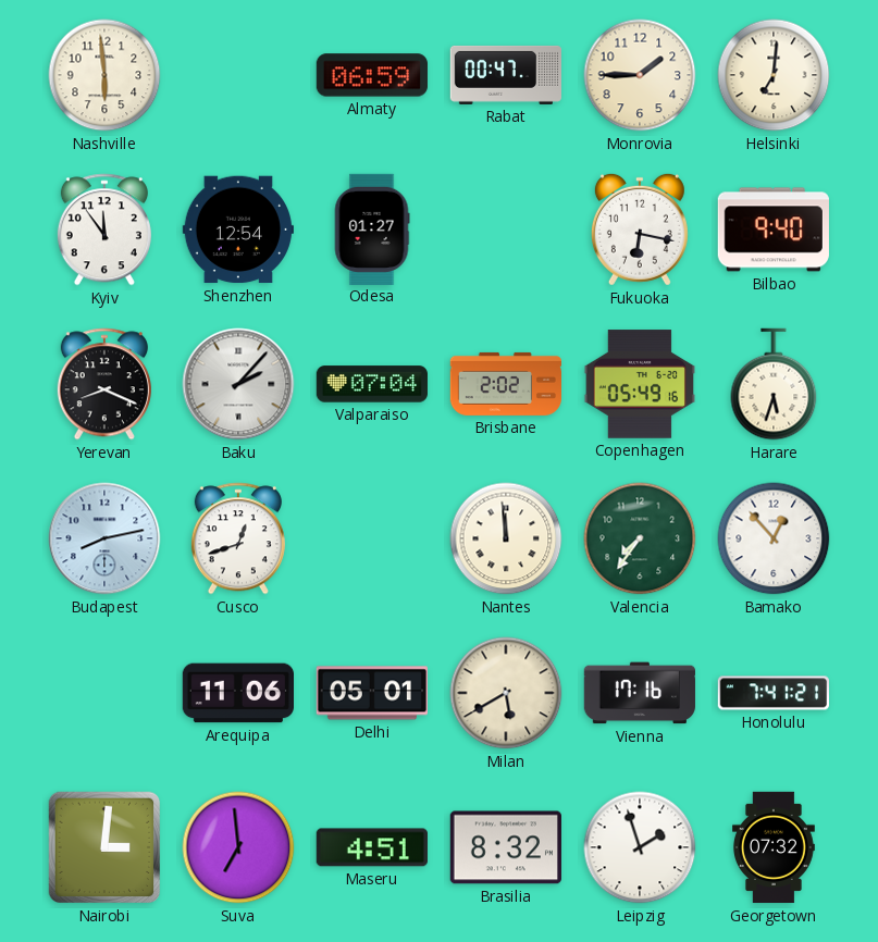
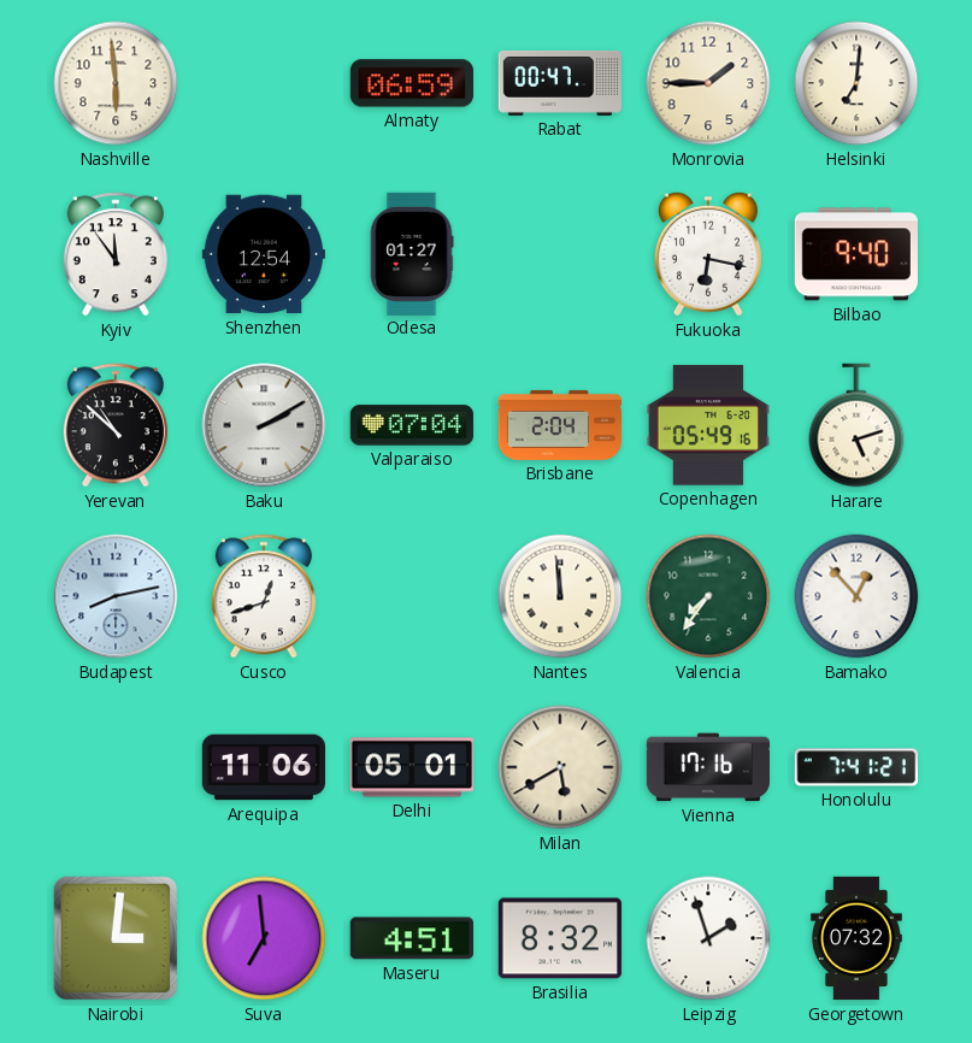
Yerevan: 8:19 -> 10:52 (116, 425)
Baku: 2:07 -> 2:10 (264, 425)
Brisbane: 2:02 -> 2:04 (559, 425)
Harare: 5:33 -> 5:12 (856, 425)
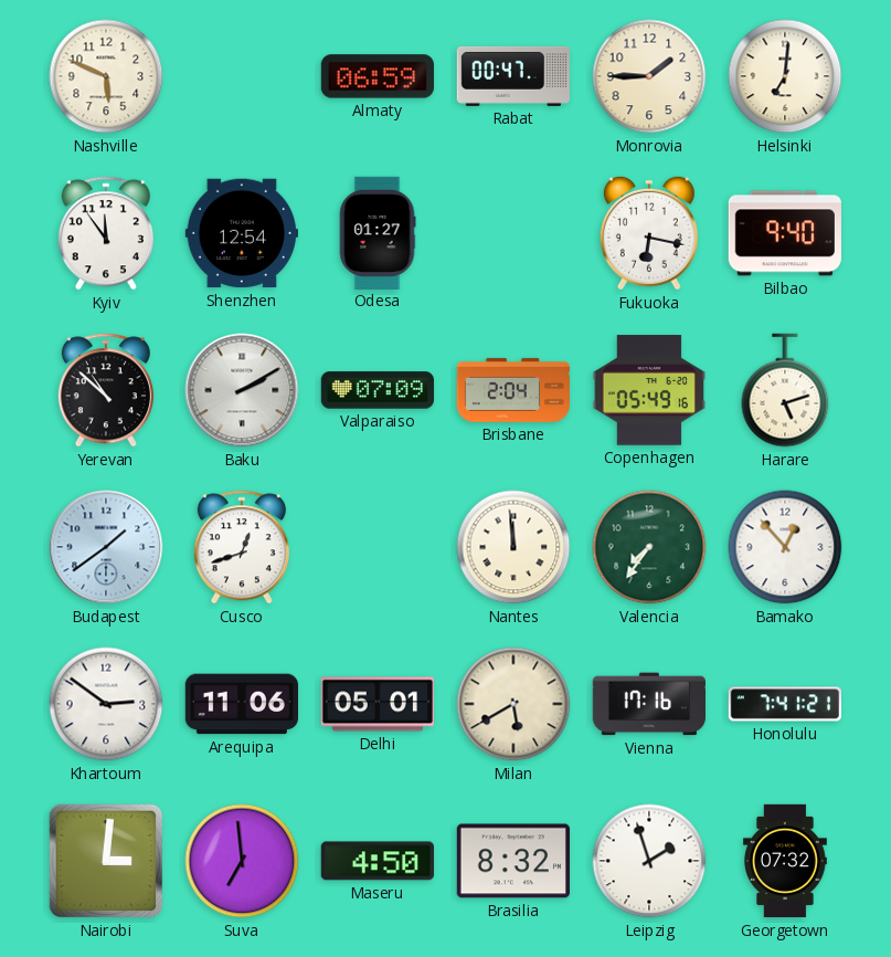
Nashville: 5:59 -> 5:49 (106, 76)
Valparaiso: 07:04 -> 07:09 (376, 390)
Budapest: 8:13 -> 1:39 (106, 547)
Khartoum: none -> 2:51 (106, 704)
Maseru: 4:51 -> 4:50 (378, 861)
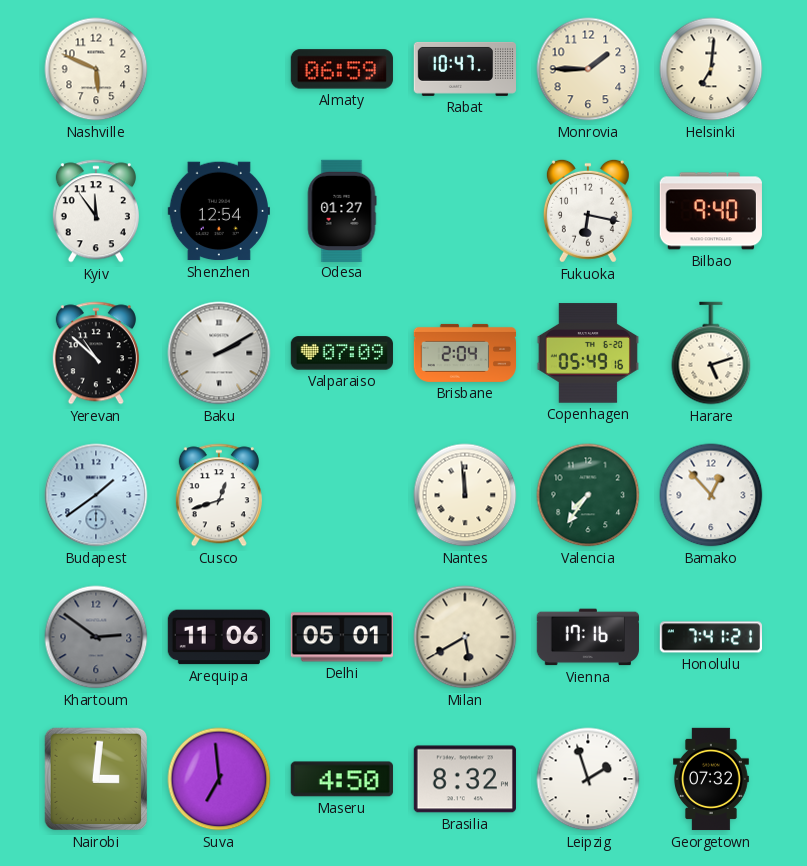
Rabat: 00:47 -> 10:47 (464, 69)
Khartoum dial: white -> grey (96, 637)
